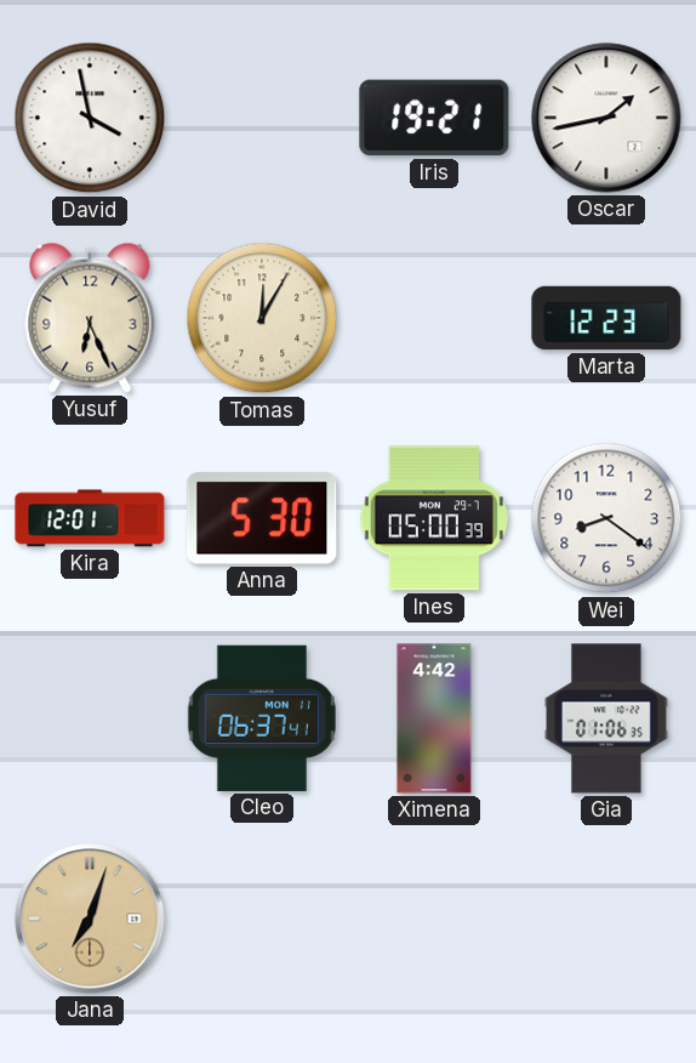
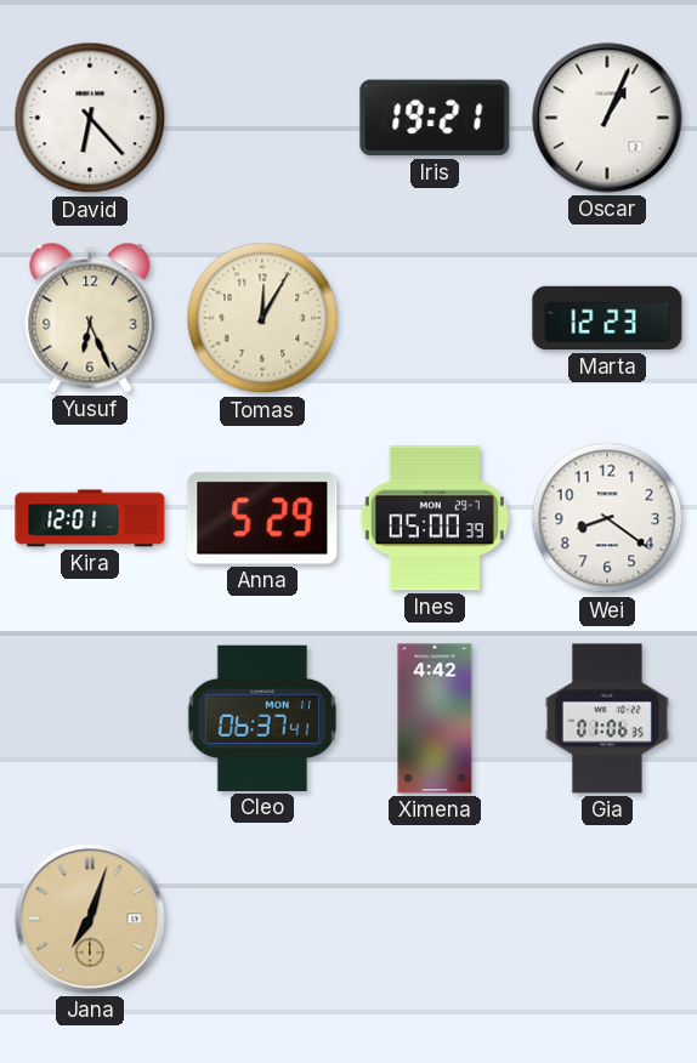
David: 3:58 -> 6:23 (90, 118)
Oscar: 1:43 -> 1:04 (607, 118)
Anna: 5:30 -> 5:29 (262, 518)
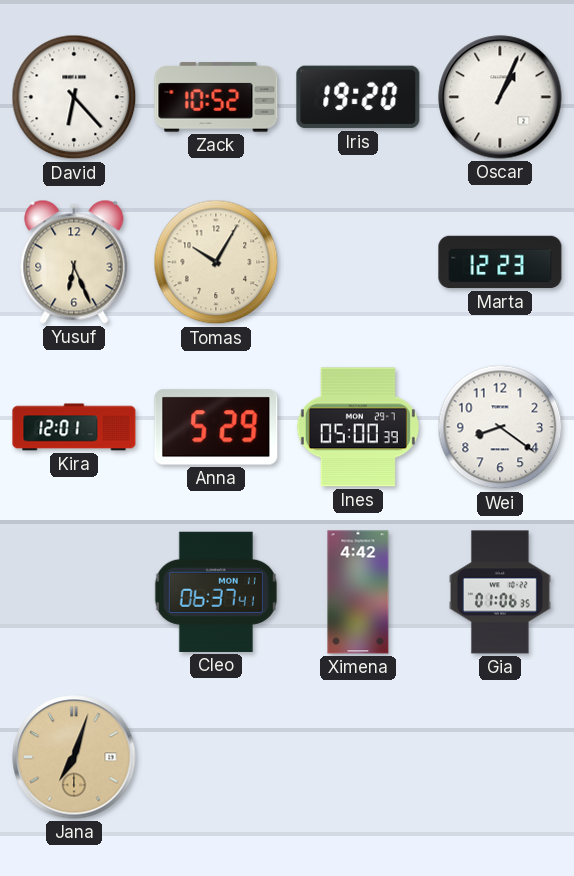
Zack: none -> 10:52 (216, 97)
Iris: 19:21 -> 19:20 (358, 97)
Tomas: 12:05 -> 10:05 (216, 262)
